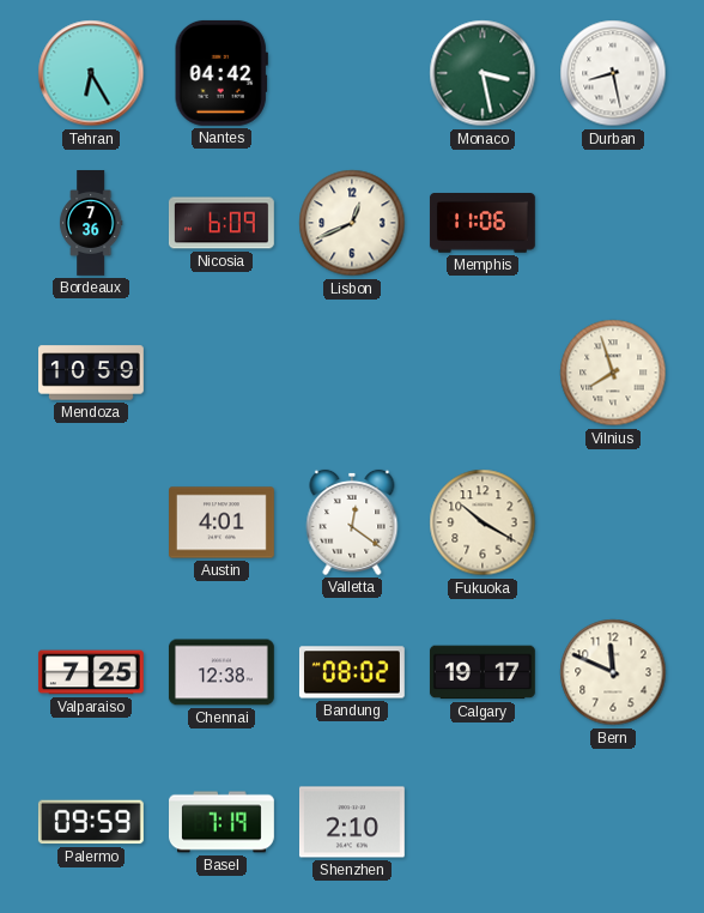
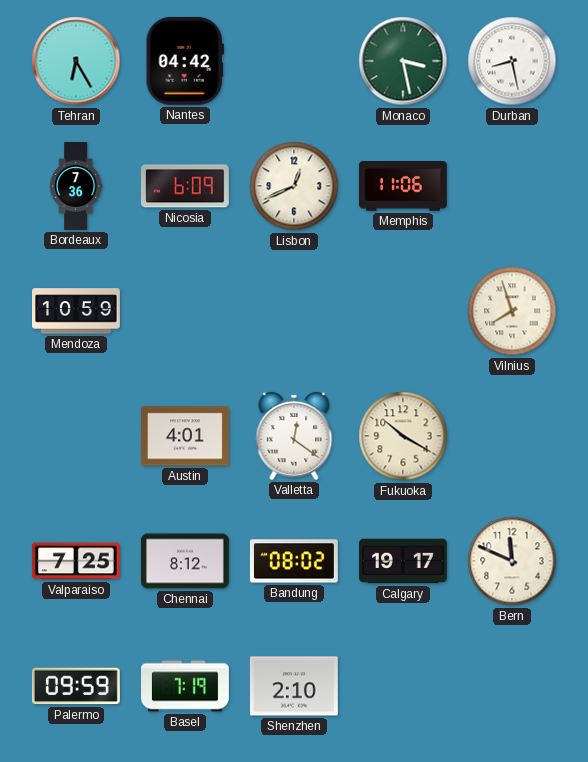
Chennai: 12:38 -> 8:12 (185, 561)
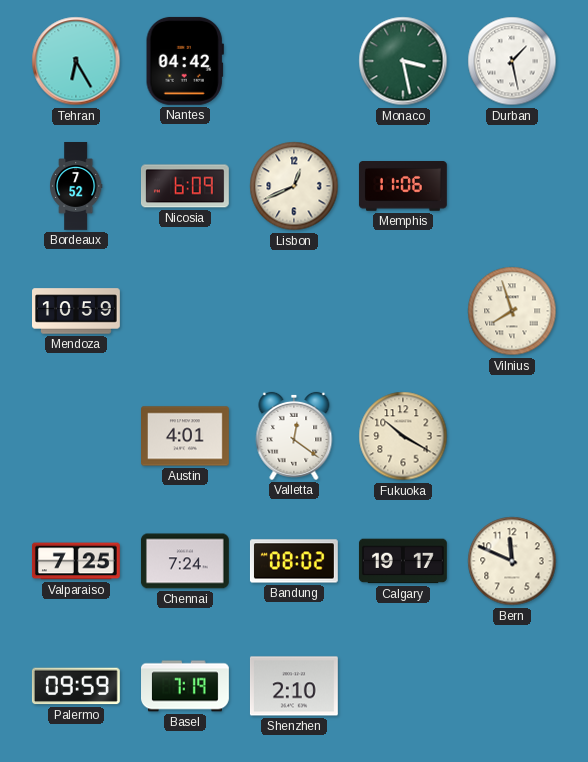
Durban: 8:28 -> 1:28 (512, 61)
Bordeaux: 7:36 -> 7:52 (76, 186)
Chennai: 8:12 -> 7:24 (185, 561)
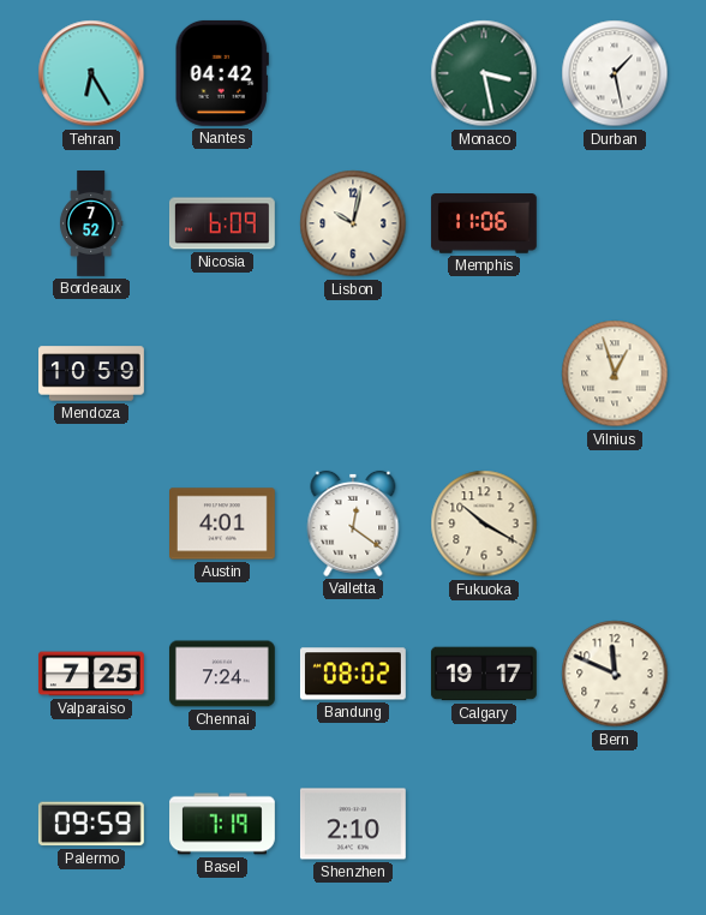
Lisbon: 12:41 -> 10:02 (353, 223)
Vilnius: 7:57 -> 12:57 (615, 373)
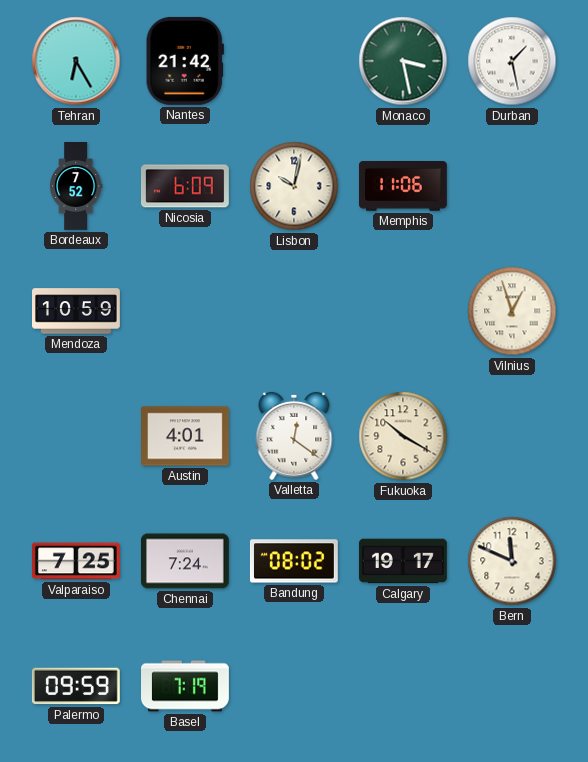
Nantes: 04:42 -> 21:42 (185, 61)
Shenzhen: 2:10 -> none (353, 824)
